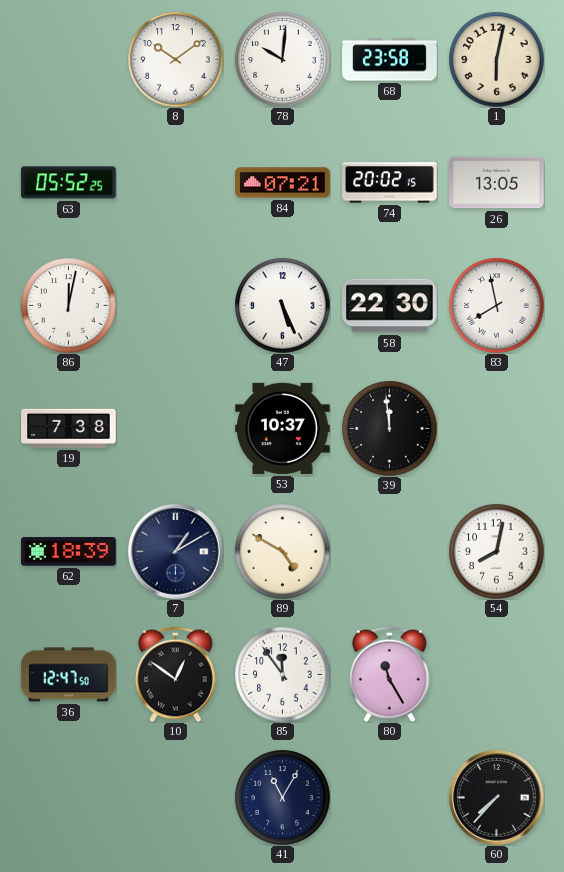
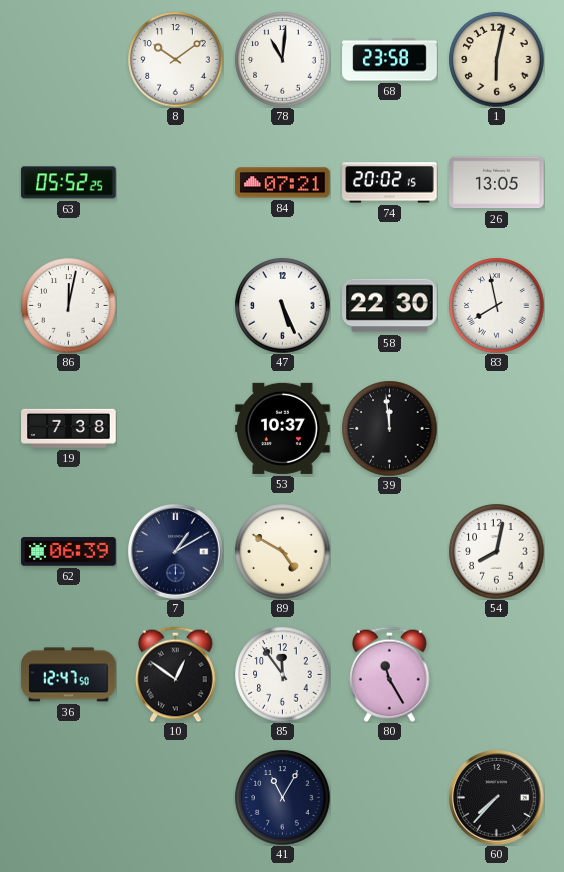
78: 10:01 -> 11:01 (282, 59)
62: 18:39 -> 06:39 (69, 552)
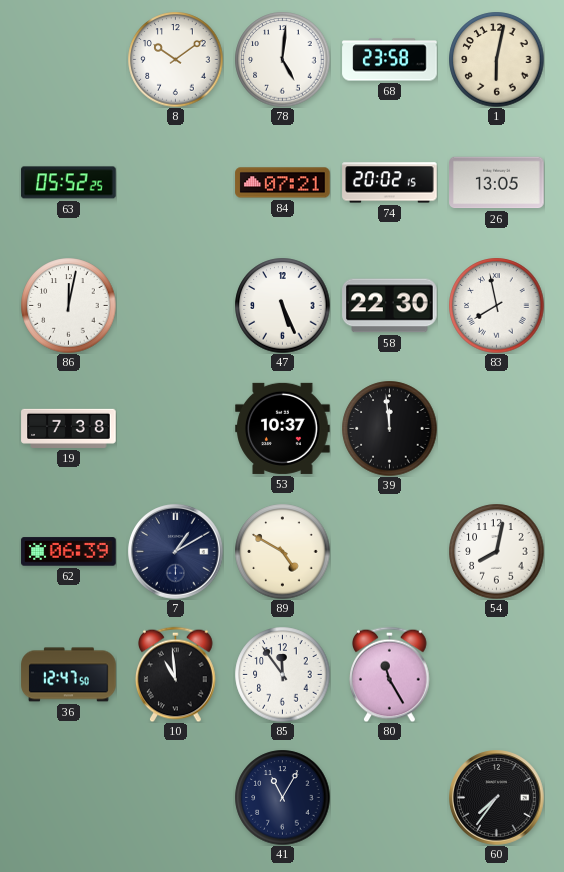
78: 11:01 -> 5:01 (282, 59)
10: 12:51 -> 10:59 (176, 674)
60: 7:37 -> 7:36 (497, 798)
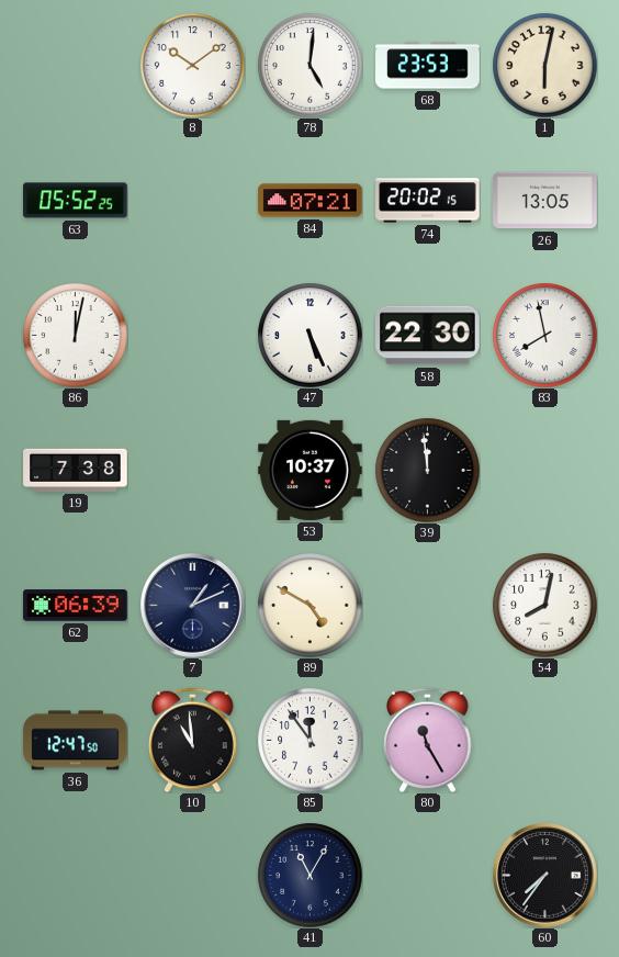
68: 23:58 -> 23:53 (428, 66)
7: 1:10 -> 1:11 (193, 606)
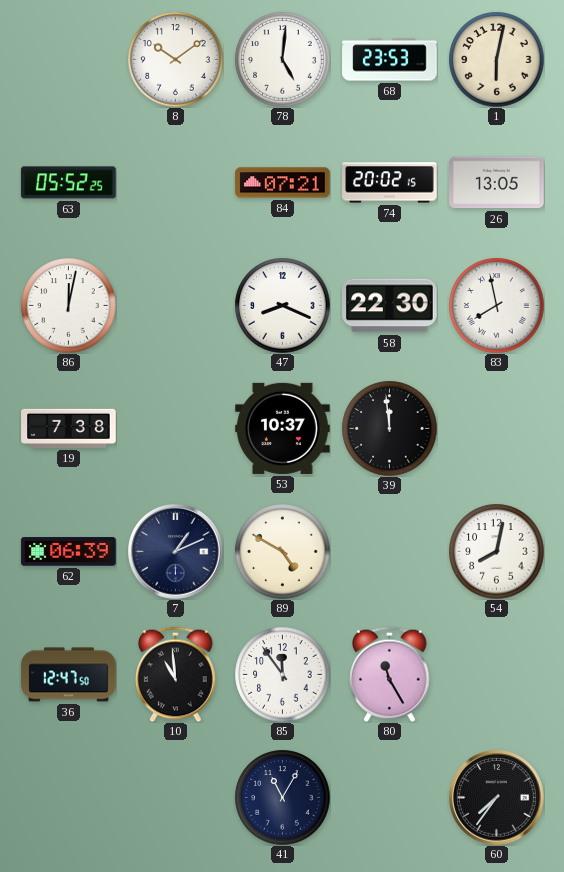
47: 5:26 -> 8:19 (282, 305)
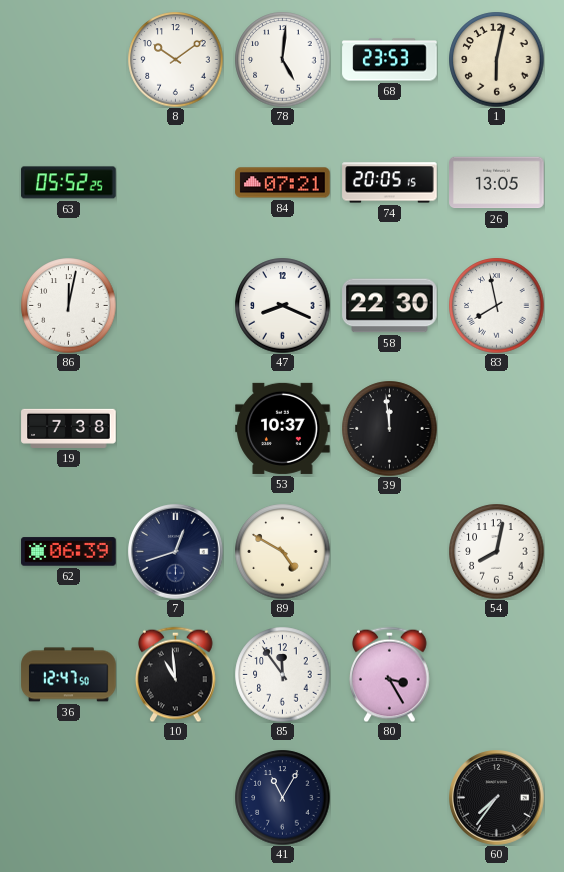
74: 20:02 -> 20:05 (390, 183)
7: 1:11 -> 12:42 (176, 552)
80: 11:25 -> 3:25 (390, 674)
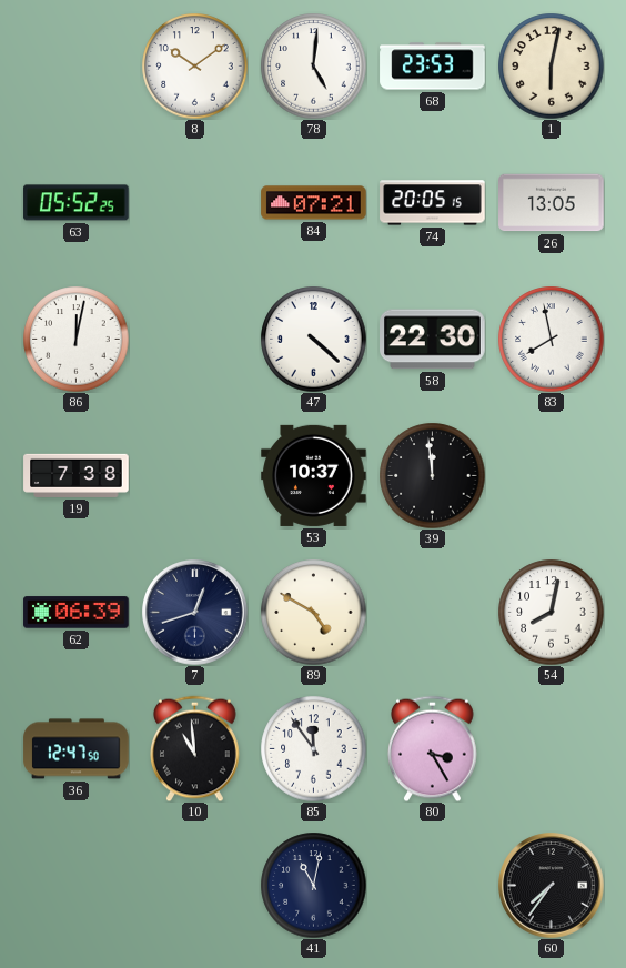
47: 8:19 -> 4:22 (313, 339)
41: 11:05 -> 11:02 (313, 885)
